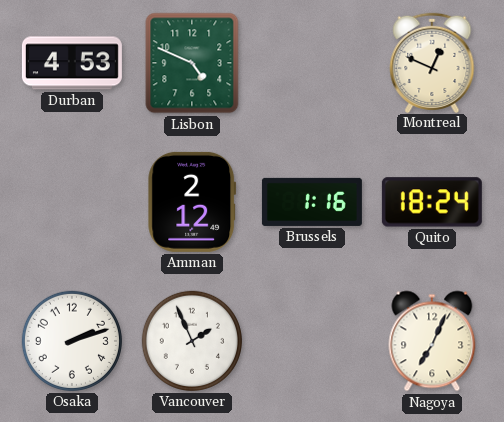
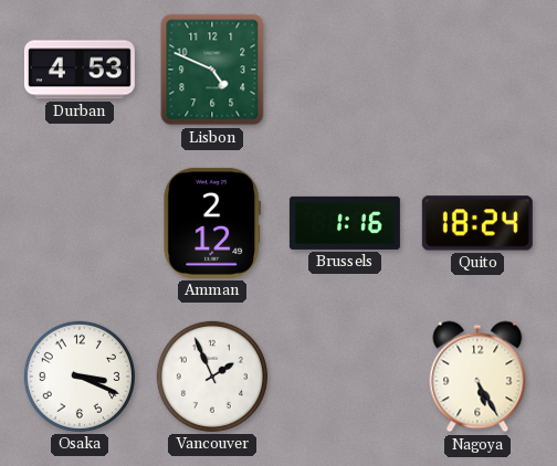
Montreal: 12:49 -> none (432, 62)
Osaka: 2:12 -> 3:19 (80, 377)
Nagoya: 7:04 -> 5:25 (477, 377)
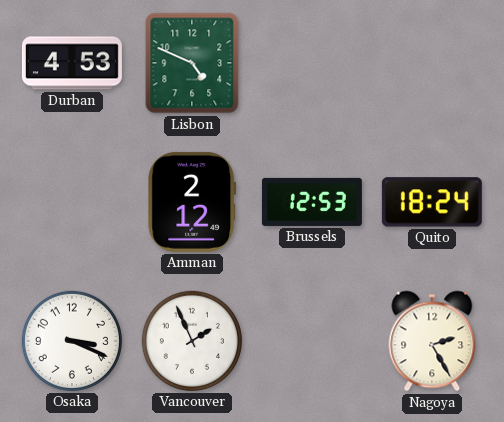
Brussels: 1:16 -> 12:53 (312, 202)
Nagoya: 5:25 -> 2:25 (432, 341)
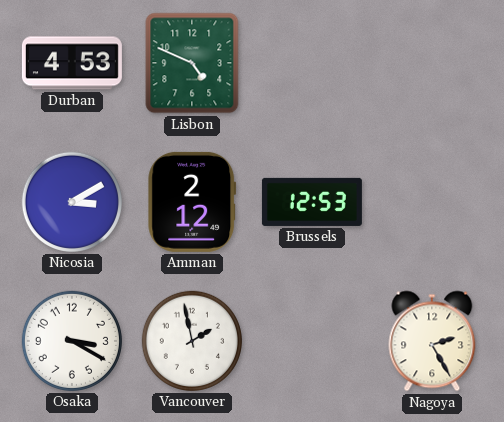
Nicosia: none -> 3:10 (72, 202)
Quito: 18:24 -> none (432, 202)
Osaka: 3:19 -> 3:20 (72, 341)
Vancouver: 1:56 -> 1:58 (192, 341)
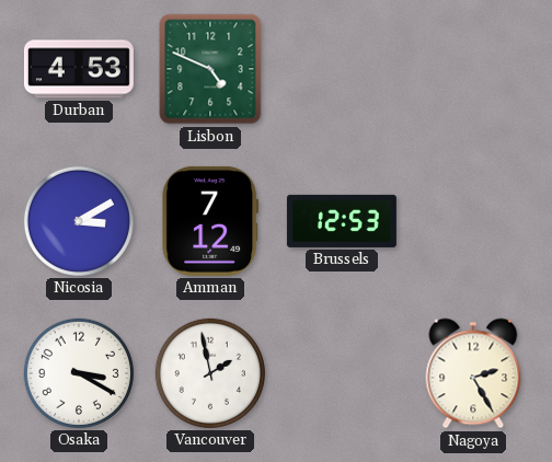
Amman: 2:12 -> 7:12 (210, 221)
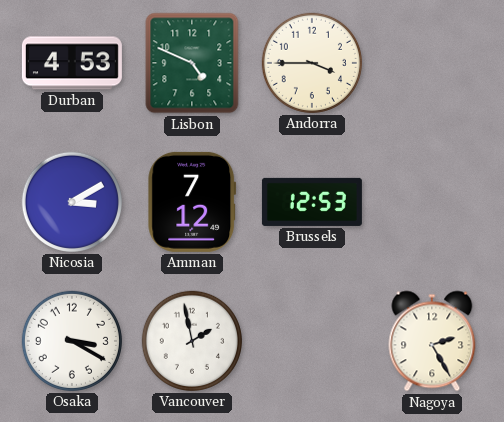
Andorra: none -> 3:45 (312, 63)
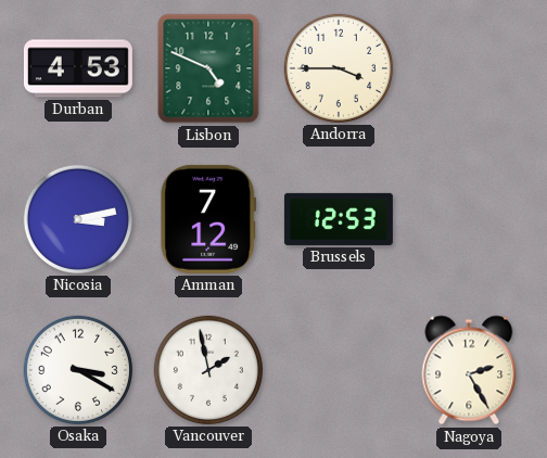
Nicosia: 3:10 -> 3:13 (78, 219)
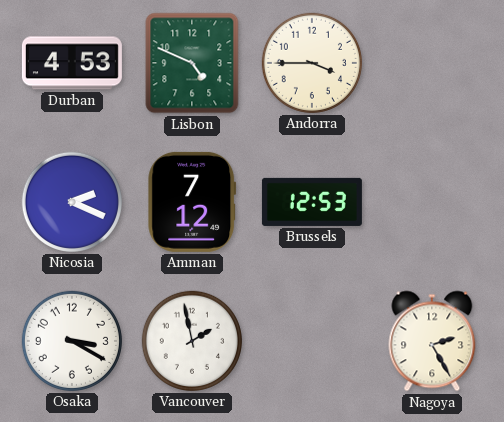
Nicosia: 3:13 -> 2:19 (72, 202)
